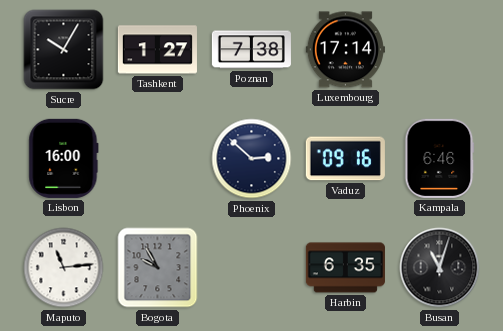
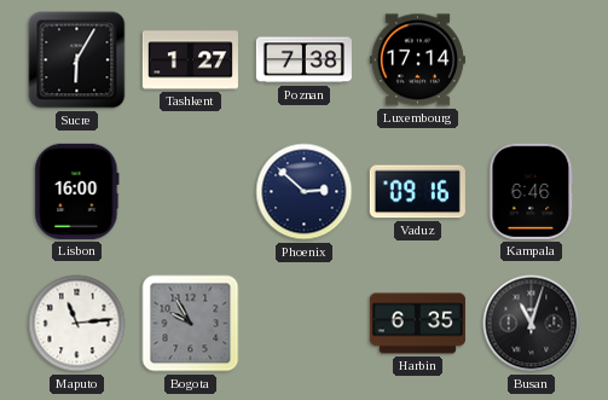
Sucre: 10:05 -> 6:05 (77, 60)
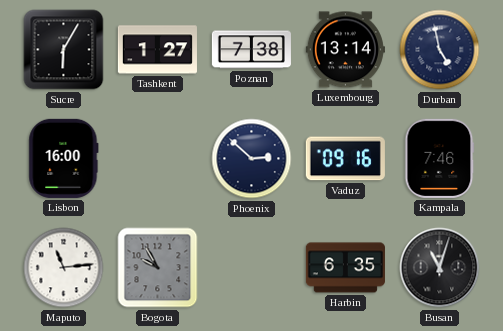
Luxembourg: 17:14 -> 13:14 (345, 50)
Durban: none -> 4:58 (440, 50)
Kampala: 6:46 -> 7:46 (440, 158)
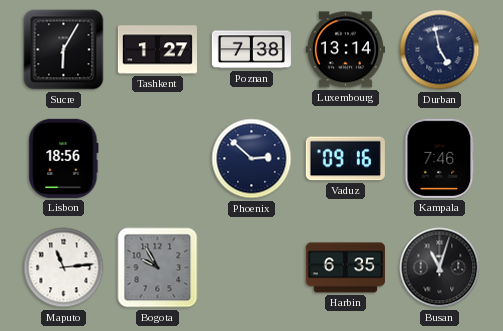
Lisbon: 16:00 -> 18:56 (64, 158)
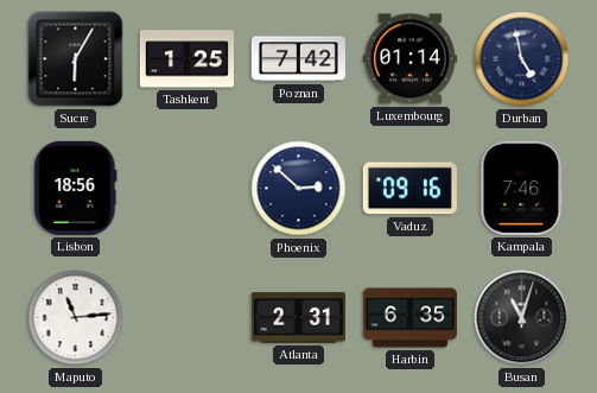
Tashkent: 1:27 -> 1:25 (186, 59)
Poznan: 7:38 -> 7:42 (298, 59)
Luxembourg: 13:14 -> 01:14 (409, 59)
Bogota: 9:55 -> none (158, 268)
Atlanta: none -> 2:31 (298, 318)
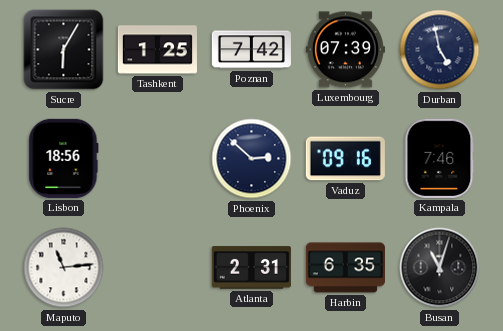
Luxembourg: 01:14 -> 07:39 (345, 50)
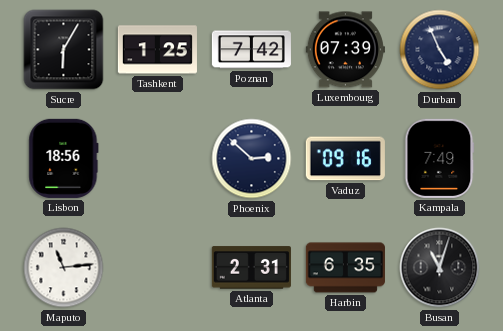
Durban: 4:58 -> 4:56 (440, 50)
Kampala: 7:46 -> 7:49 (440, 158)
